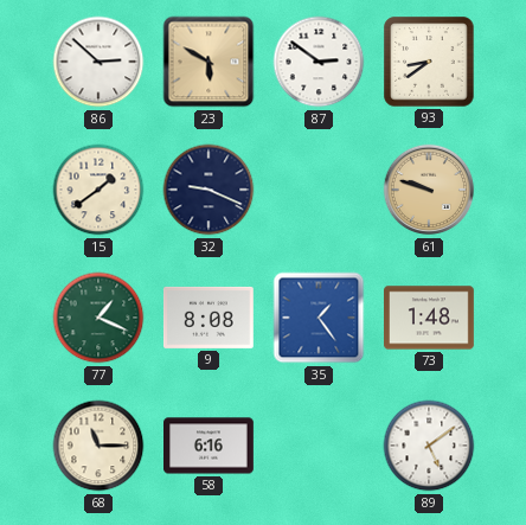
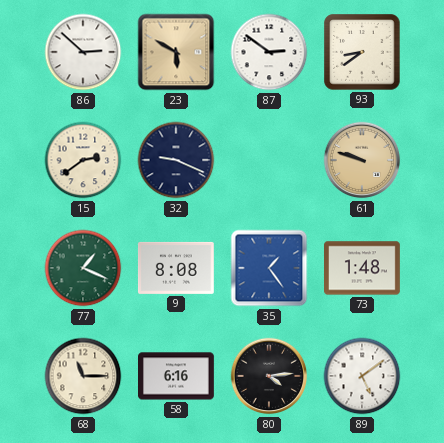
15: 1:39 -> 2:39 (83, 160)
80: none -> 4:14 (269, 376)
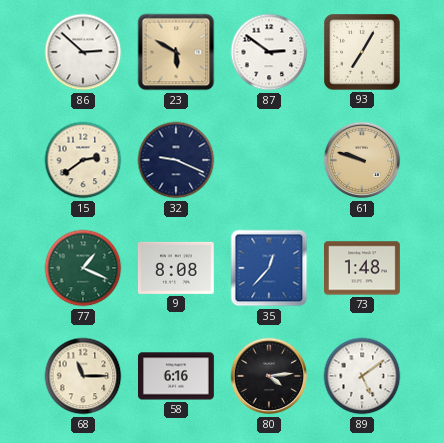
93: 8:39 -> 7:05 (362, 52)
35: 1:24 -> 12:37 (269, 268)
